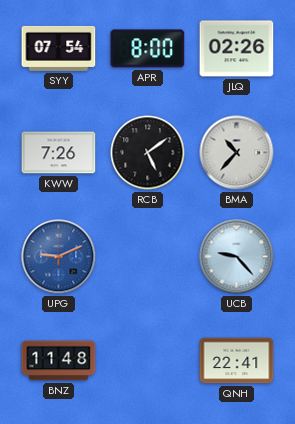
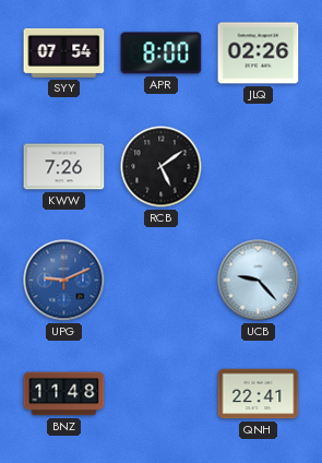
BMA: 10:37 -> none (237, 153)
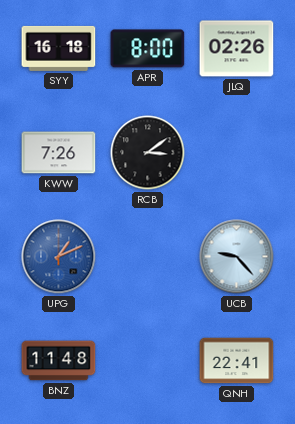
SYY: 07:54 -> 16:18 (59, 48)
RCB: 5:09 -> 3:09 (148, 153)
UPG: 9:11 -> 1:11 (59, 257)
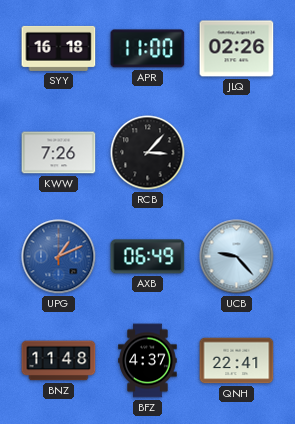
APR: 8:00 -> 11:00 (148, 49)
RCB: 3:09 -> 3:07 (148, 153)
AXB: none -> 06:49 (148, 257)
BFZ: none -> 4:37 (148, 361)
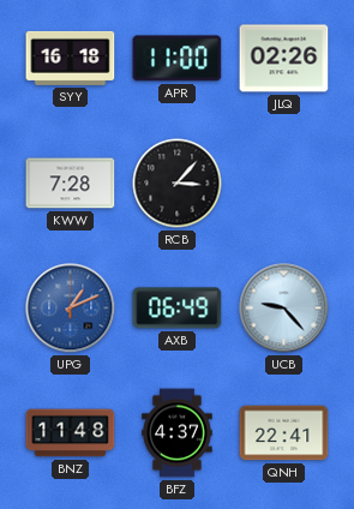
KWW: 7:26 -> 7:28 (71, 184)
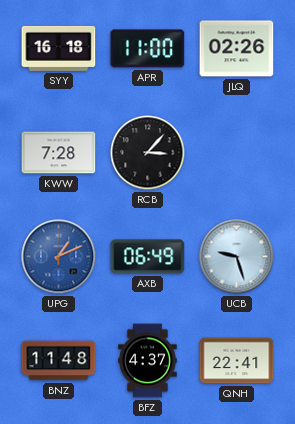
UCB: 9:23 -> 9:27 (237, 257)
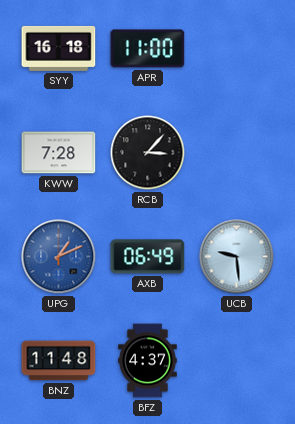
JLQ: 02:26 -> none (237, 49)
UCB: 9:27 -> 9:29 (237, 257)
QNH: 22:41 -> none (237, 361)
